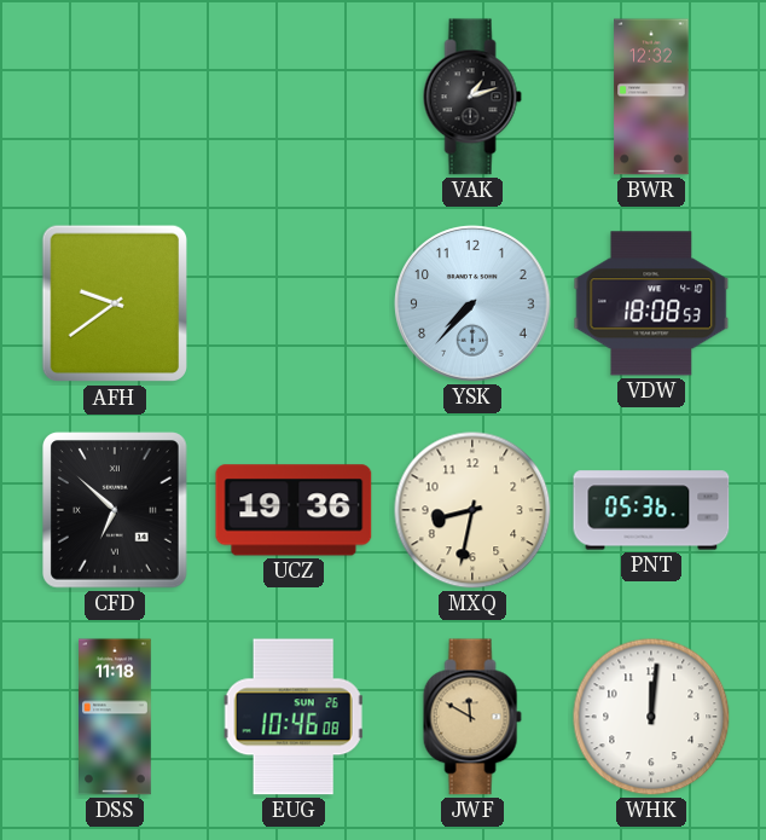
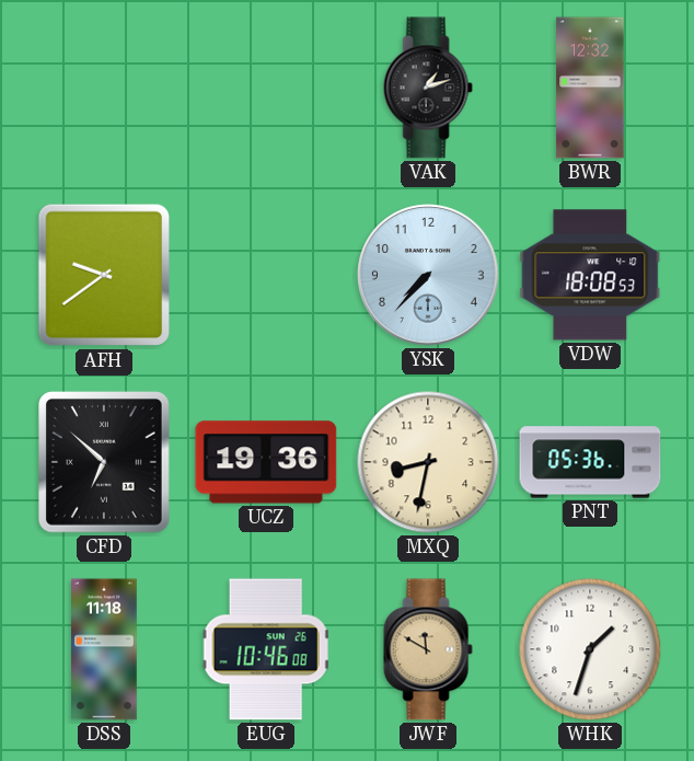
WHK: 12:01 -> 1:33 (590, 649)
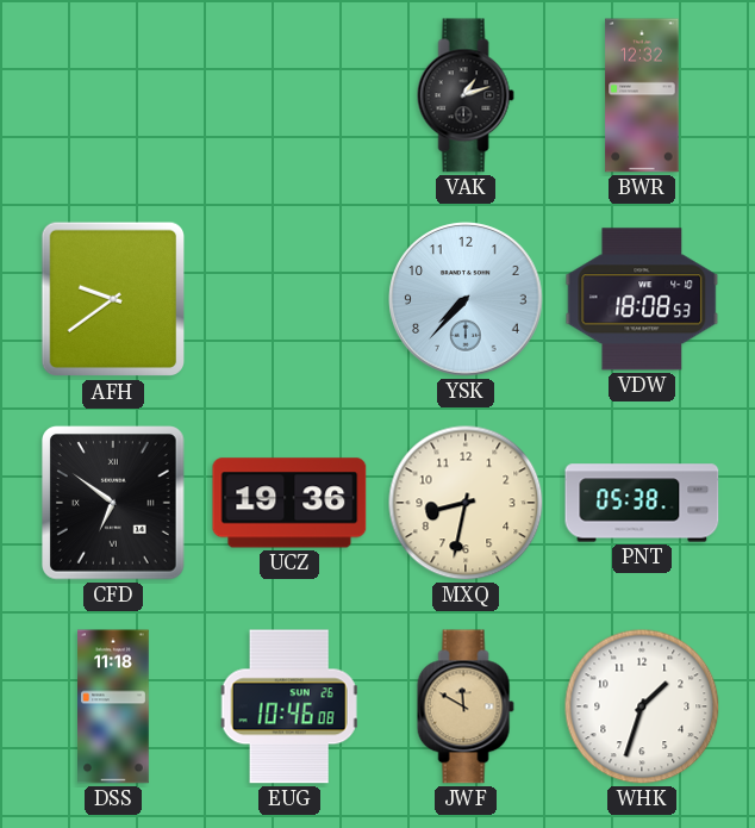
CFD: 6:52 -> 6:51 (113, 503)
PNT: 05:36 -> 05:38 (642, 503)
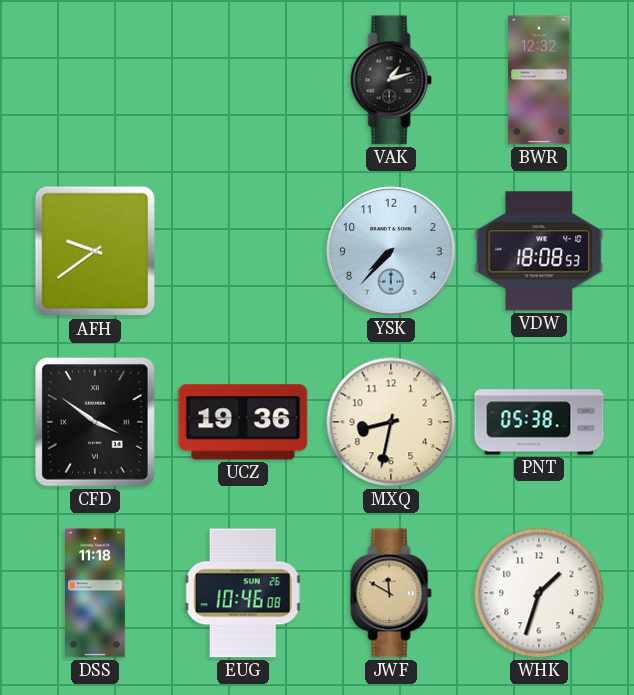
CFD: 6:51 -> 3:51 (95, 422)
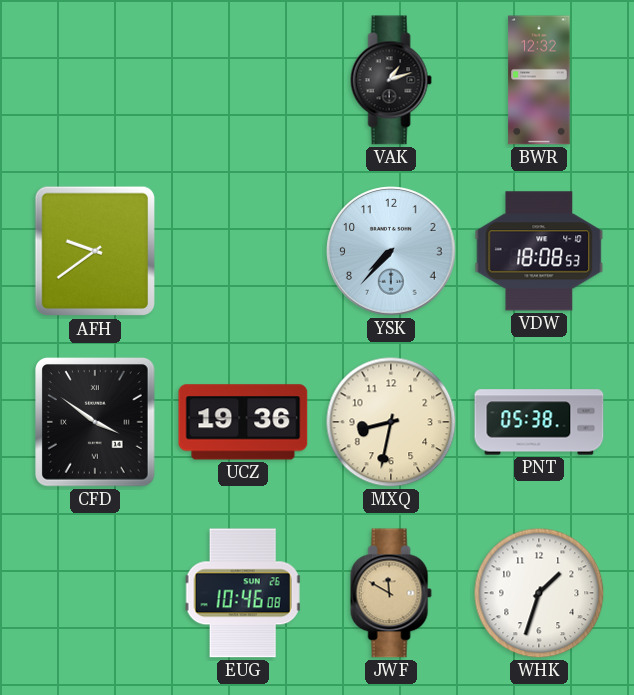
DSS: 11:18 -> none (96, 593)
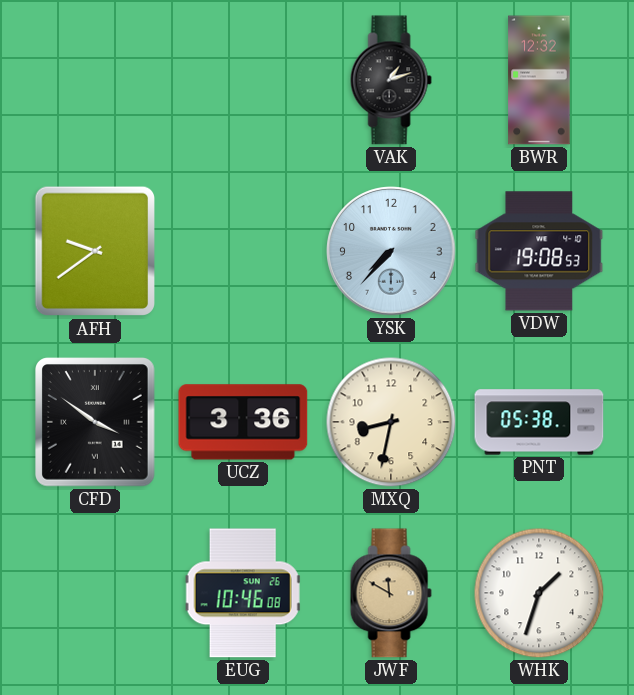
VDW: 18:08 -> 19:08 (539, 251)
UCZ: 19:36 -> 3:36 (243, 422)
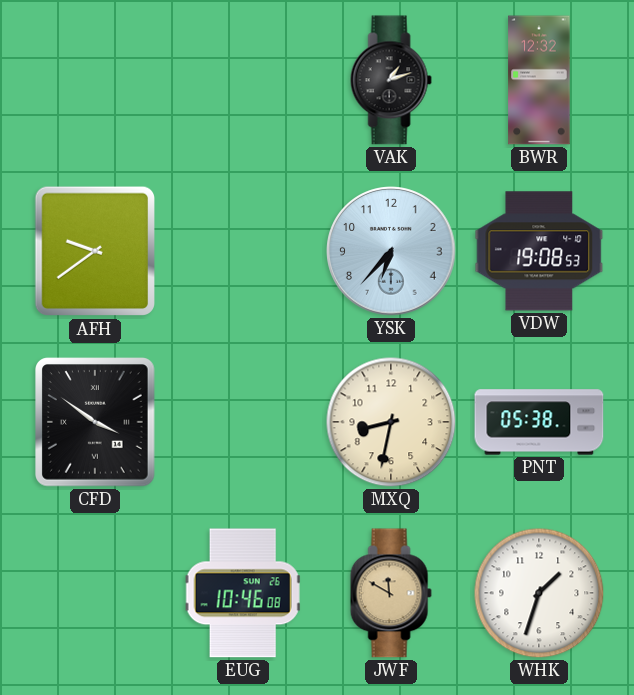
YSK: 7:37 -> 6:37 (391, 251)
UCZ: 3:36 -> none (243, 422)
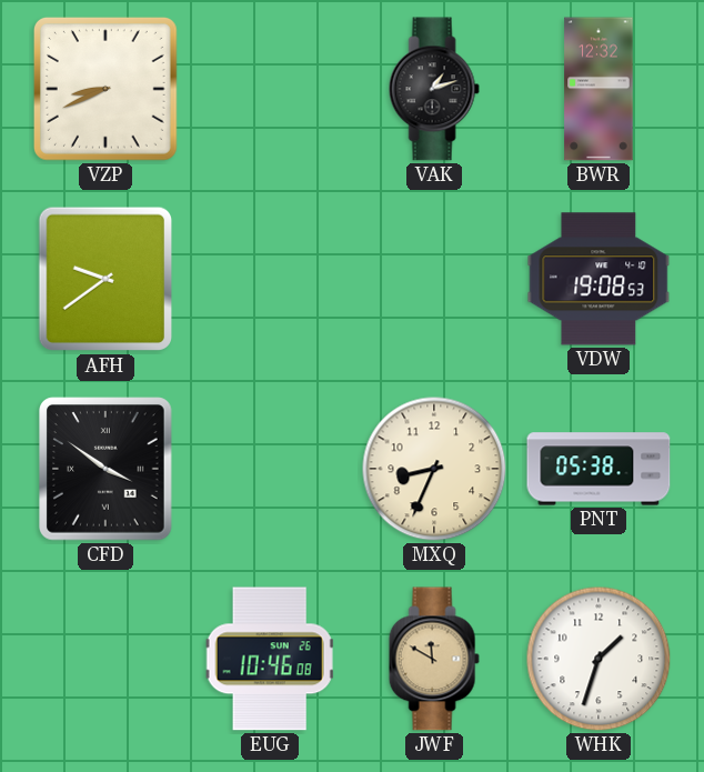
VZP: none -> 8:41 (105, 89)
YSK: 6:37 -> none (391, 251)
MXQ: 8:32 -> 8:34 (434, 469)
